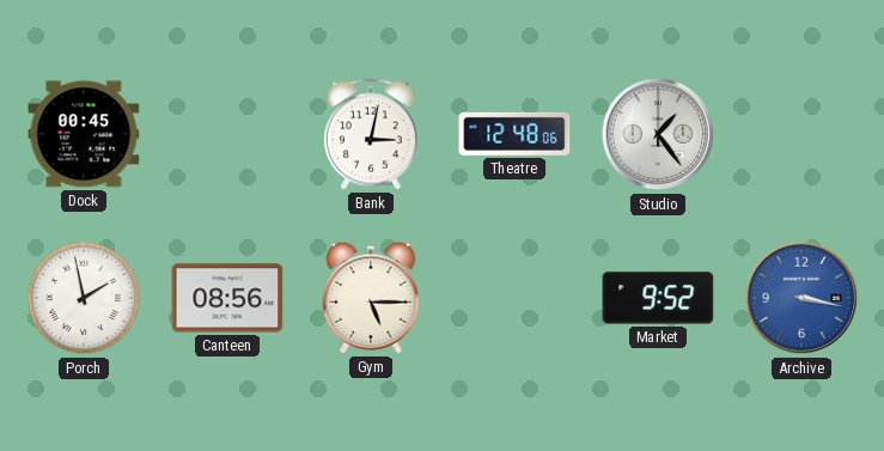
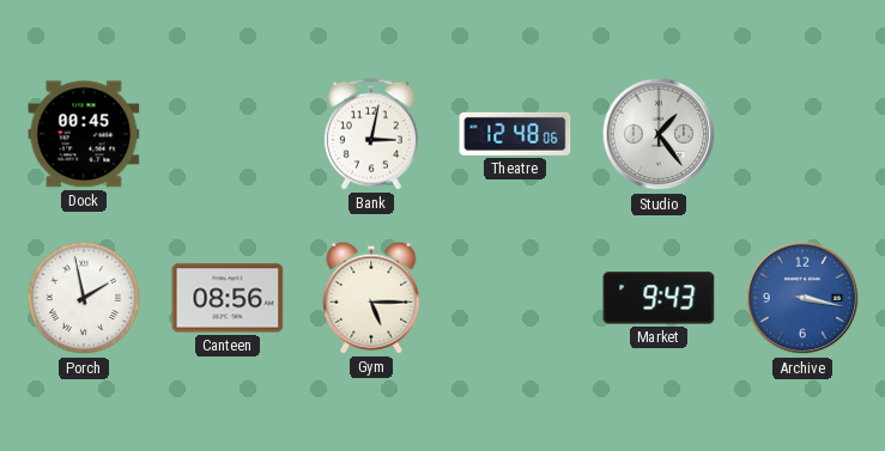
Market: 9:52 -> 9:43 (659, 298)
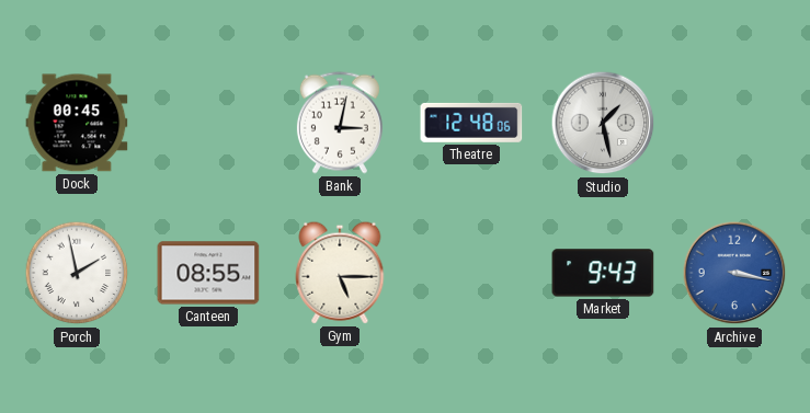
Studio: 1:24 -> 1:28 (603, 123)
Canteen: 08:56 -> 08:55 (208, 273)
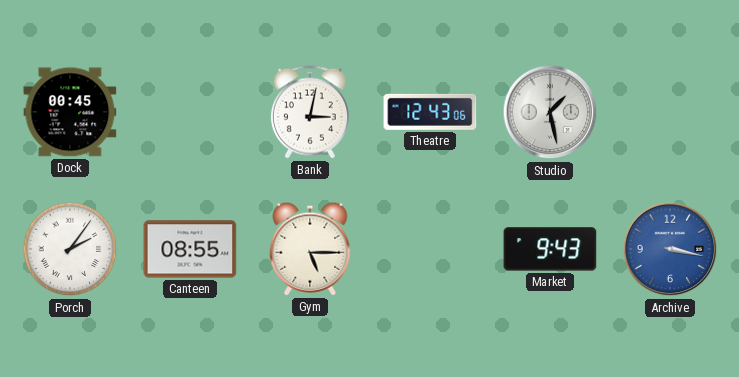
Theatre: 12:48 -> 12:43 (430, 112)
Porch: 1:58 -> 2:06 (70, 249)
